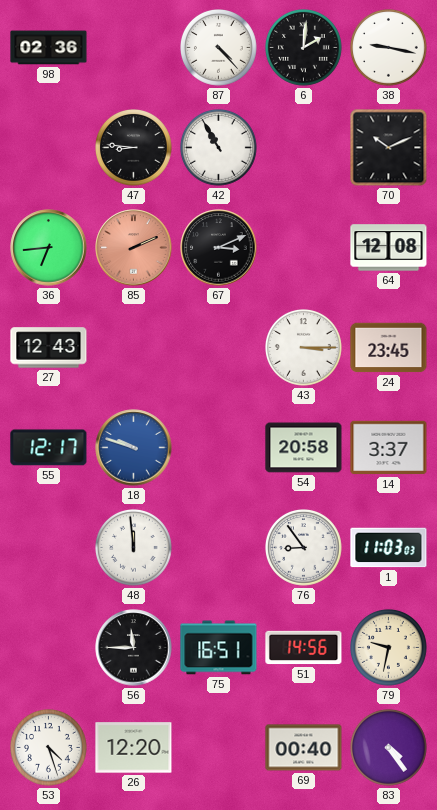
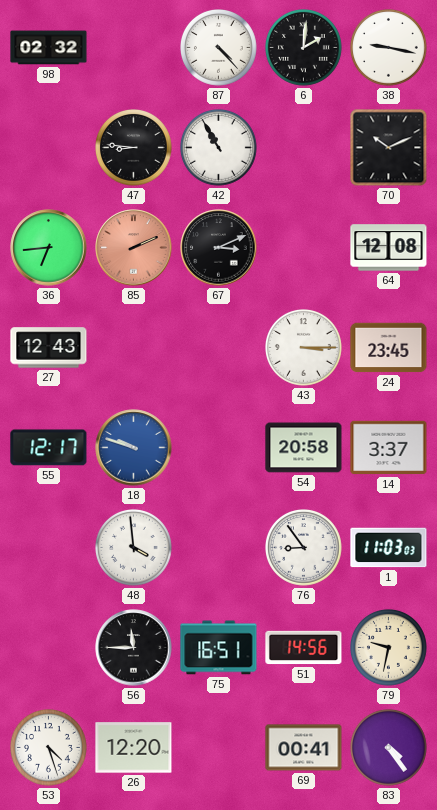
98: 02:36 -> 02:32 (49, 48)
48: 11:59 -> 3:59 (134, 548)
69: 00:40 -> 00:41 (304, 748)
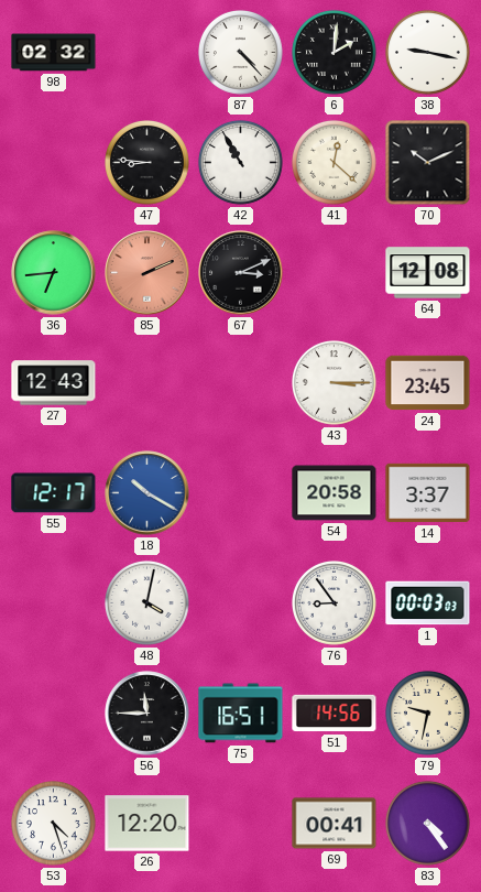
41: none -> 12:22 (335, 163)
18: 9:48 -> 10:20 (147, 493)
48: 3:59 -> 4:02 (147, 603)
1: 11:03 -> 00:03 (428, 603)
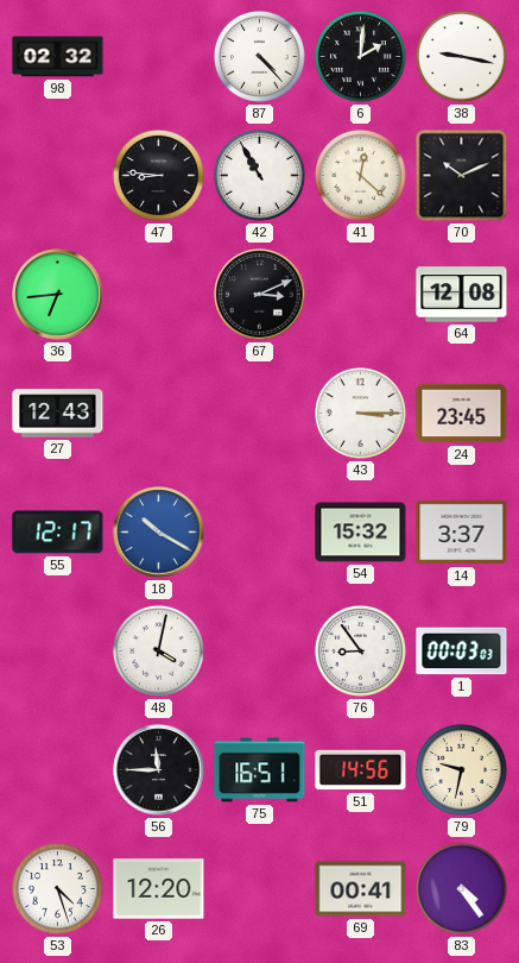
85: 2:11 -> none (147, 273)
54: 20:58 -> 15:32 (361, 533)
